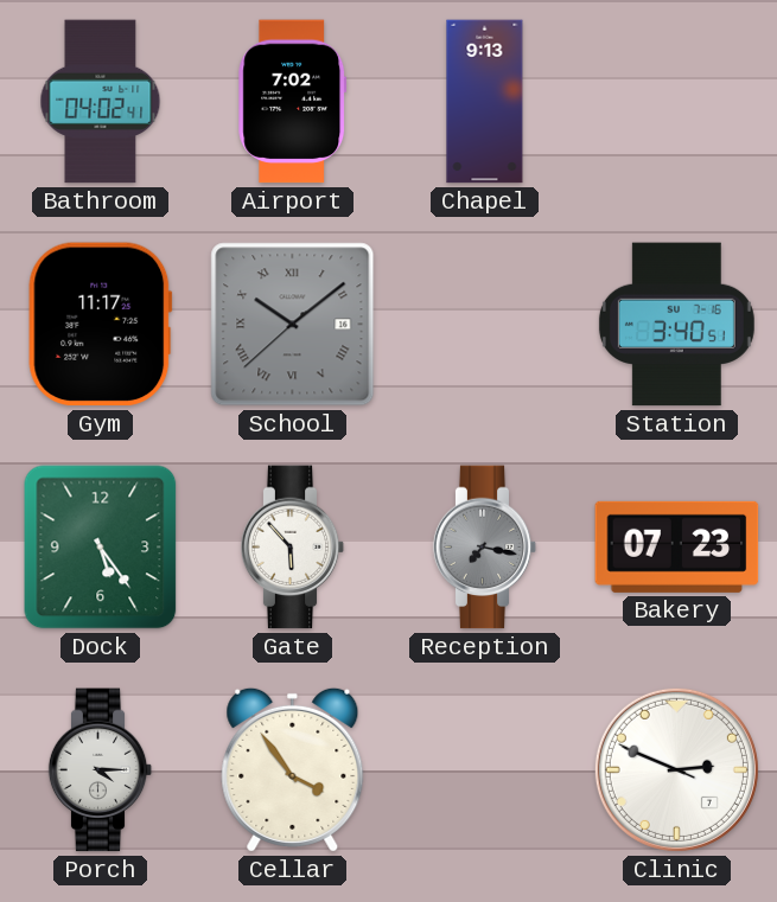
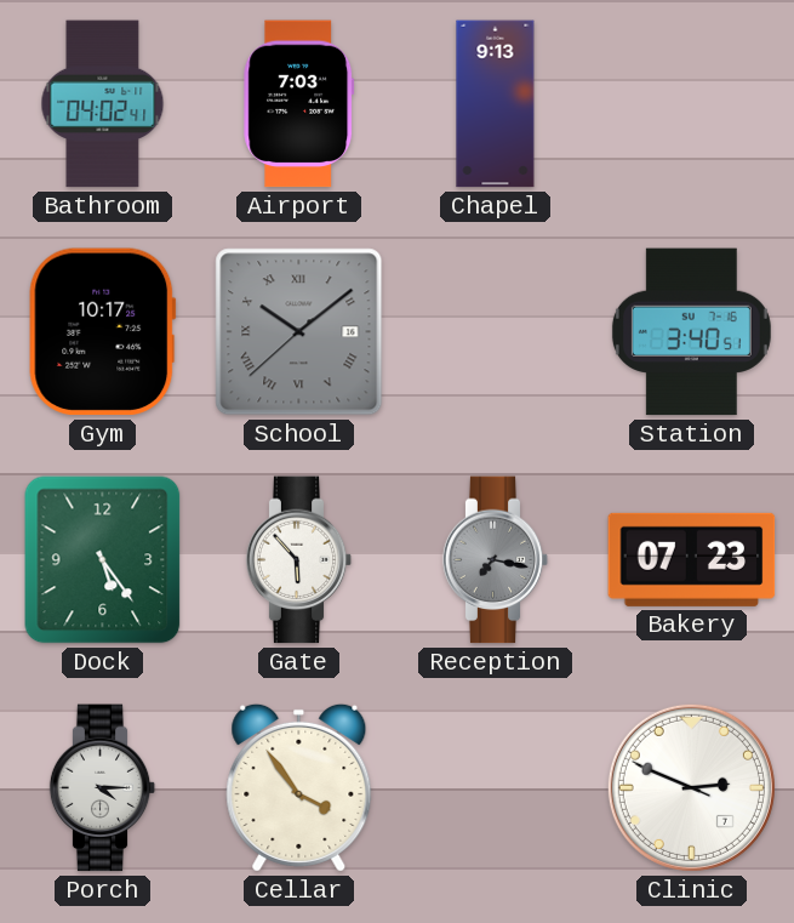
Airport: 7:02 -> 7:03 (299, 104)
Gym: 11:17 -> 10:17 (103, 332)
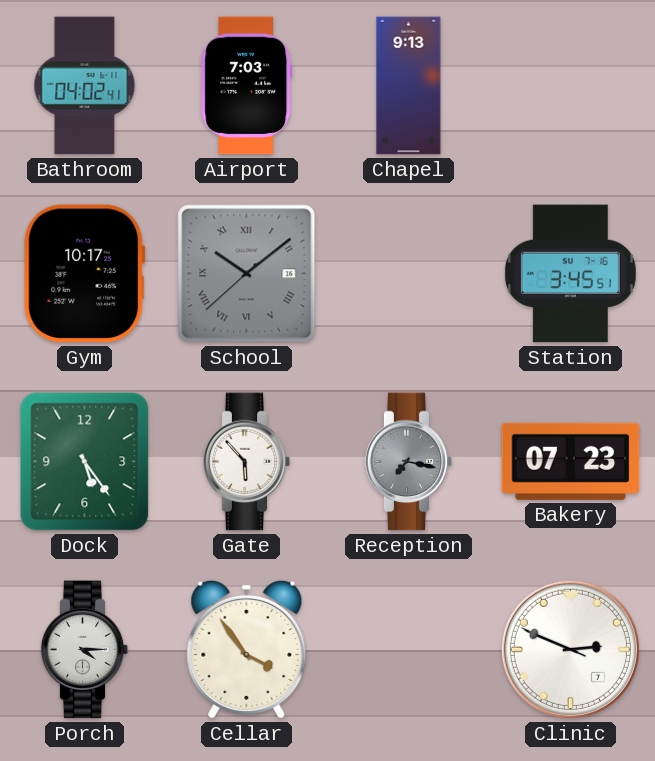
Station: 3:40 -> 3:45 (570, 274)
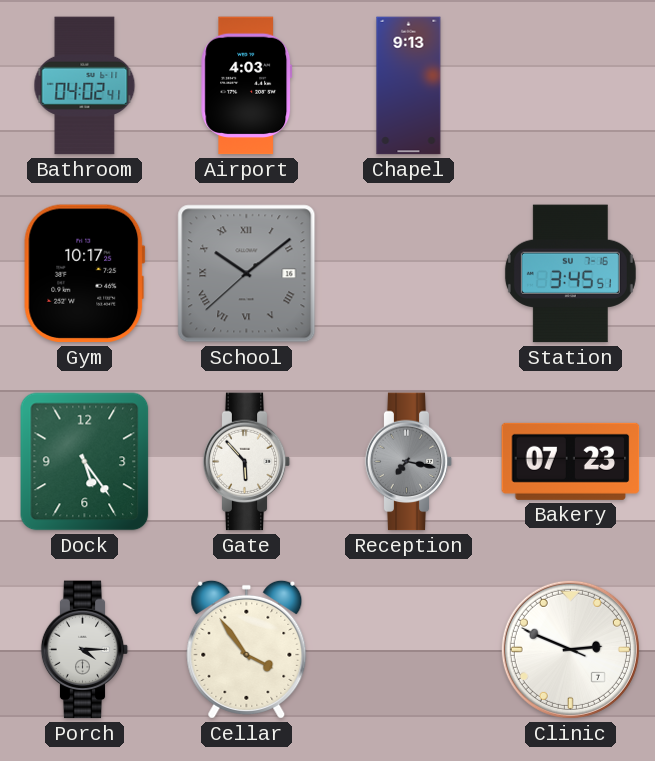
Airport: 7:03 -> 4:03 (247, 86)
